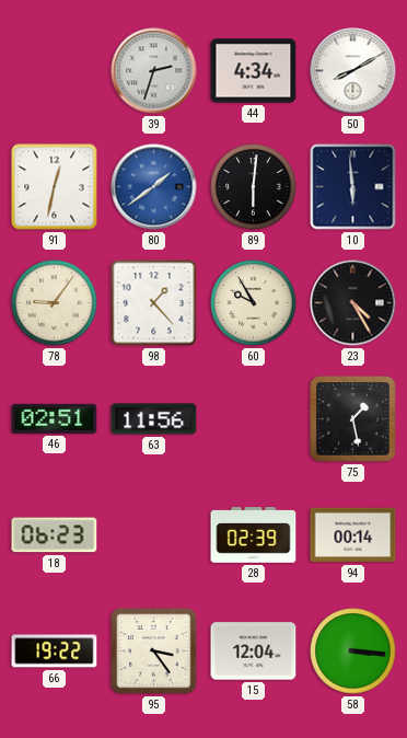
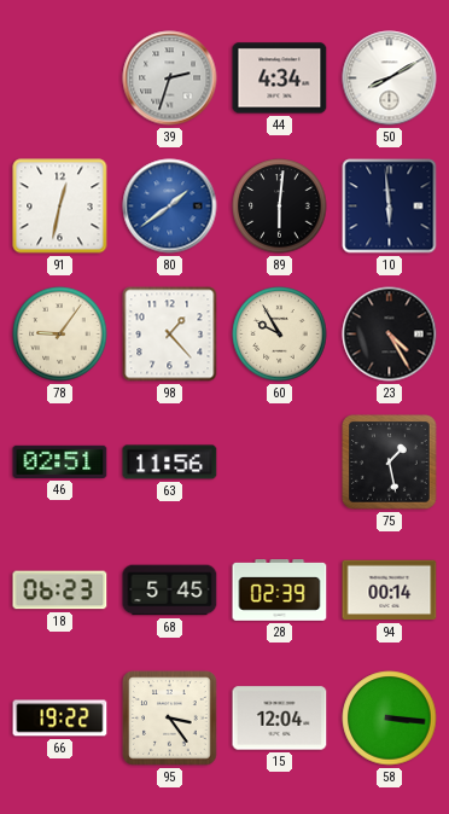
68: none -> 5:45 (170, 591)
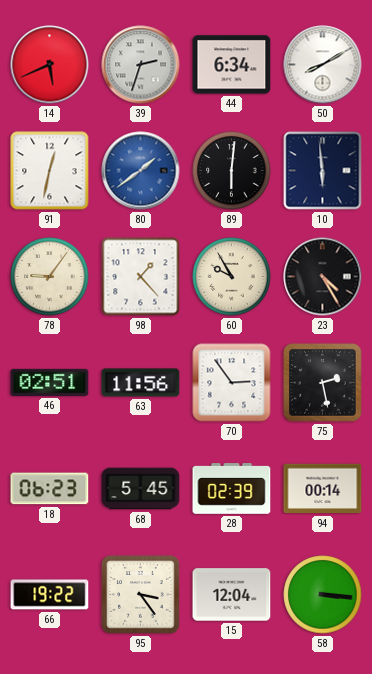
14: none -> 5:41 (50, 65)
44: 4:34 -> 6:34 (232, 65)
70: none -> 2:54 (232, 383)
75: 1:28 -> 2:28 (323, 383)
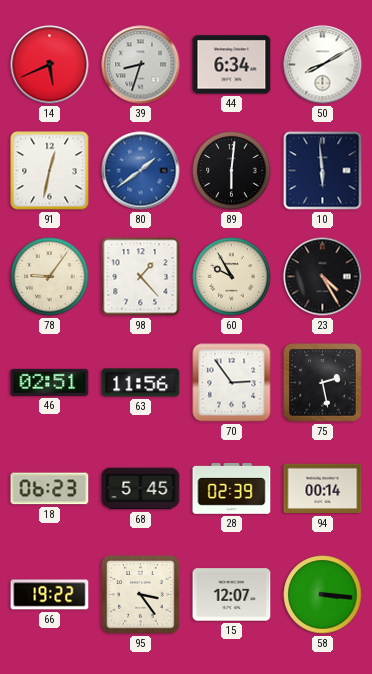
39: 2:33 -> 8:33 (141, 65)
15: 12:04 -> 12:07 (232, 595)
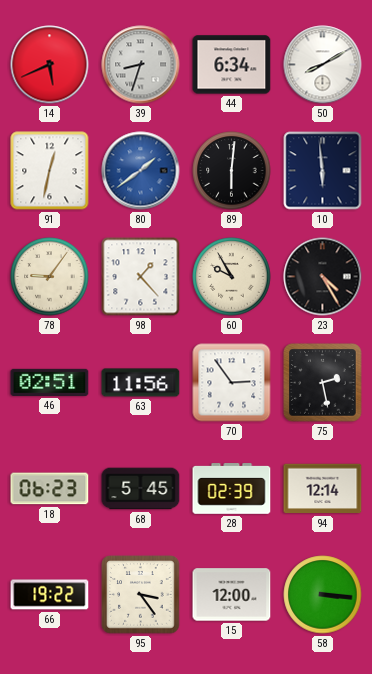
94: 00:14 -> 12:14 (323, 489)
15: 12:07 -> 12:00 (232, 595)
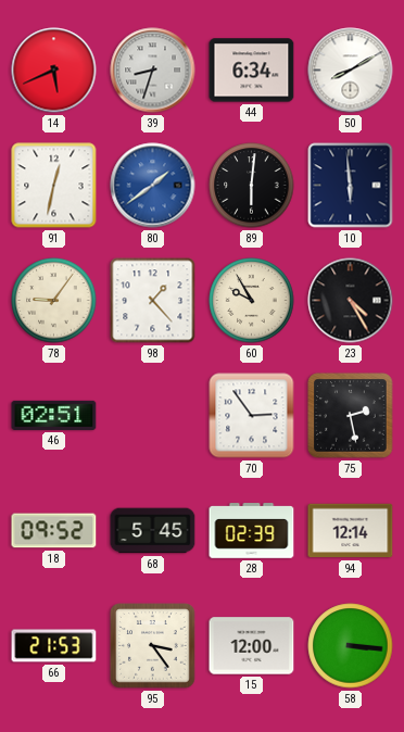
63: 11:56 -> none (141, 383)
18: 06:23 -> 09:52 (54, 531)
66: 19:22 -> 21:53 (54, 646)
